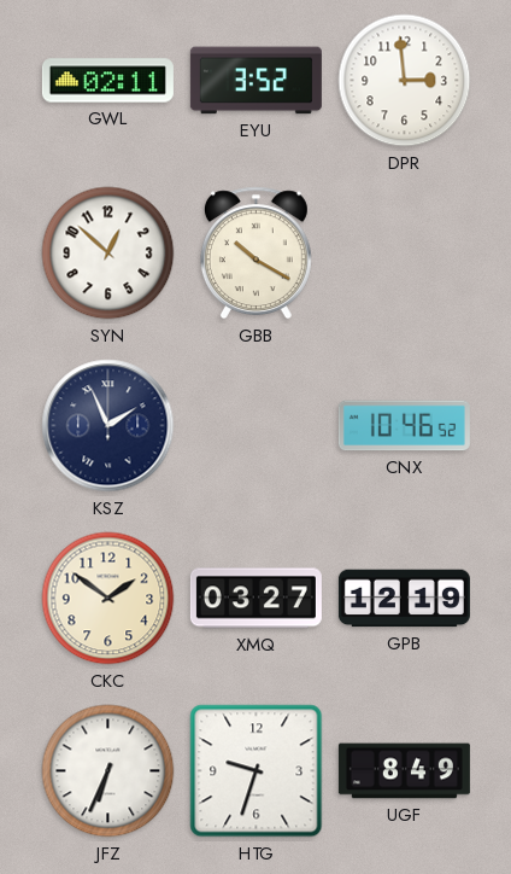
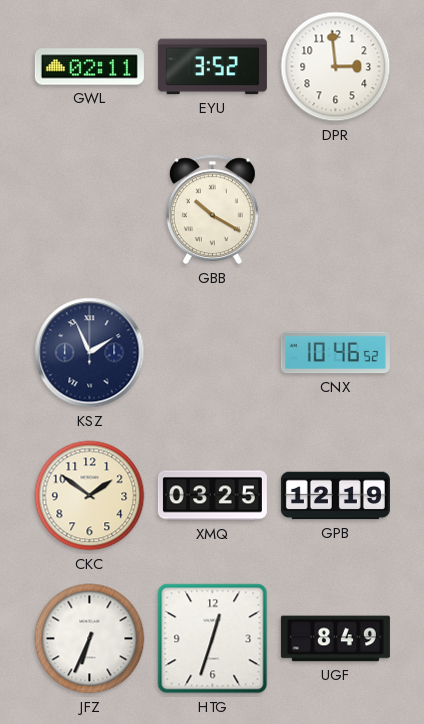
SYN: 12:52 -> none (108, 254)
XMQ: 03:27 -> 03:25 (212, 496)
HTG: 9:33 -> 12:33 (213, 639)
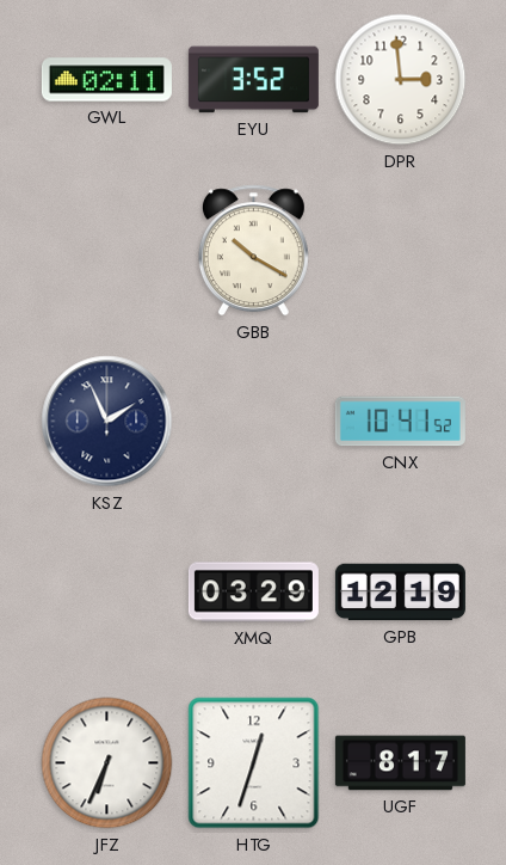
CNX: 10:46 -> 10:41 (400, 422)
CKC: 1:51 -> none (90, 496)
XMQ: 03:25 -> 03:29 (253, 593)
UGF: 8:49 -> 8:17 (400, 763)
